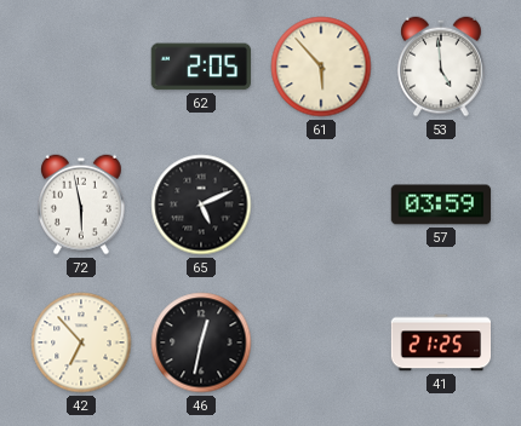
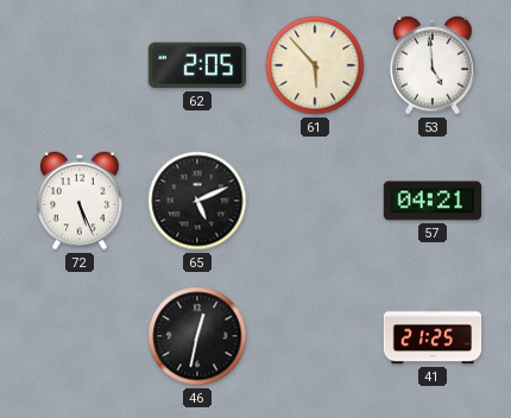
72: 5:58 -> 5:26 (81, 201)
57: 03:59 -> 04:21 (433, 201)
42: 6:53 -> none (81, 342)
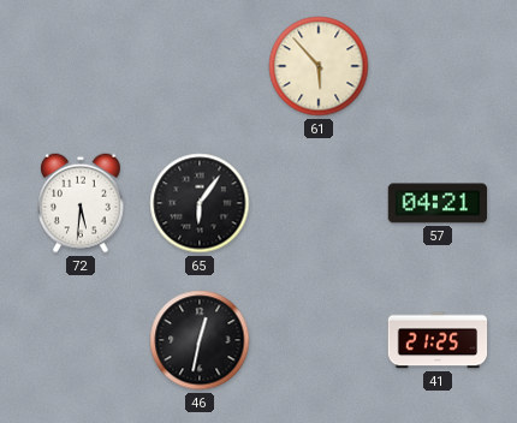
62: 2:05 -> none (196, 65)
53: 4:59 -> none (434, 65)
72: 5:26 -> 5:31 (82, 203)
65: 5:11 -> 6:06 (200, 203)
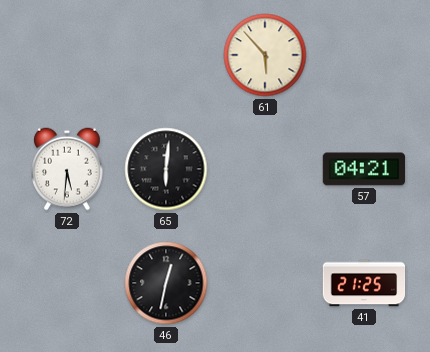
65: 6:06 -> 6:01 (166, 169)
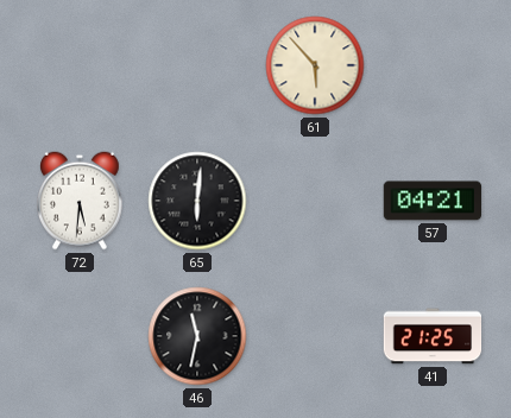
46: 12:32 -> 11:32 (197, 336)
